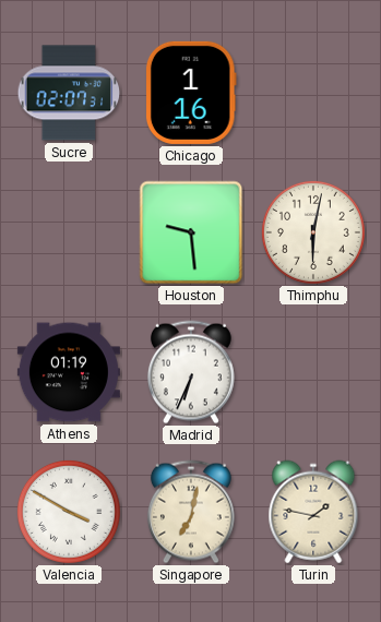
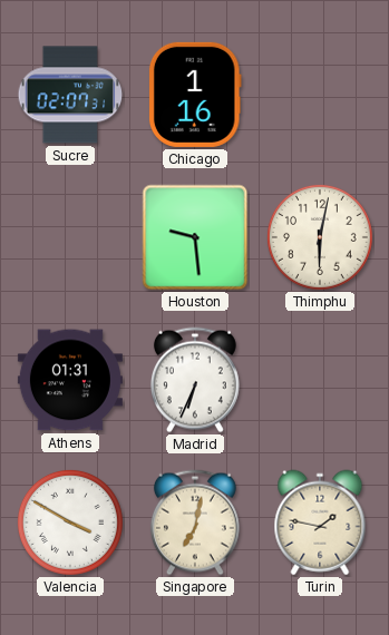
Athens: 01:19 -> 01:31 (70, 380)
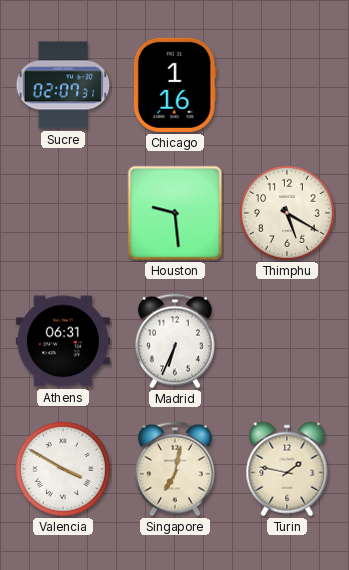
Thimphu: 6:02 -> 5:20 (287, 213)
Athens: 01:31 -> 06:31 (63, 341)
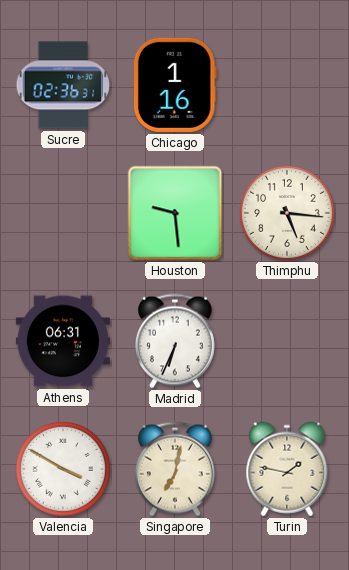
Sucre: 02:07 -> 02:36 (63, 85)
Thimphu: 5:20 -> 5:16 (287, 213)
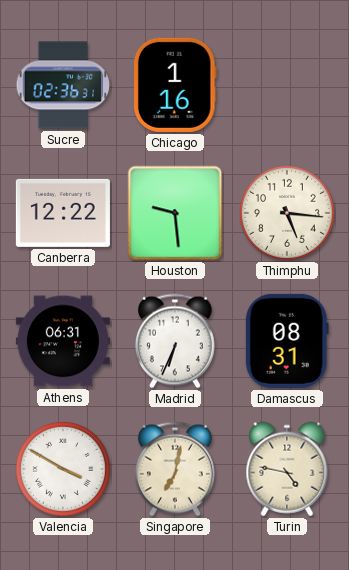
Canberra: none -> 12:22 (63, 213)
Damascus: none -> 08:31 (287, 341)
Turin: 1:47 -> 4:47 (287, 469)
